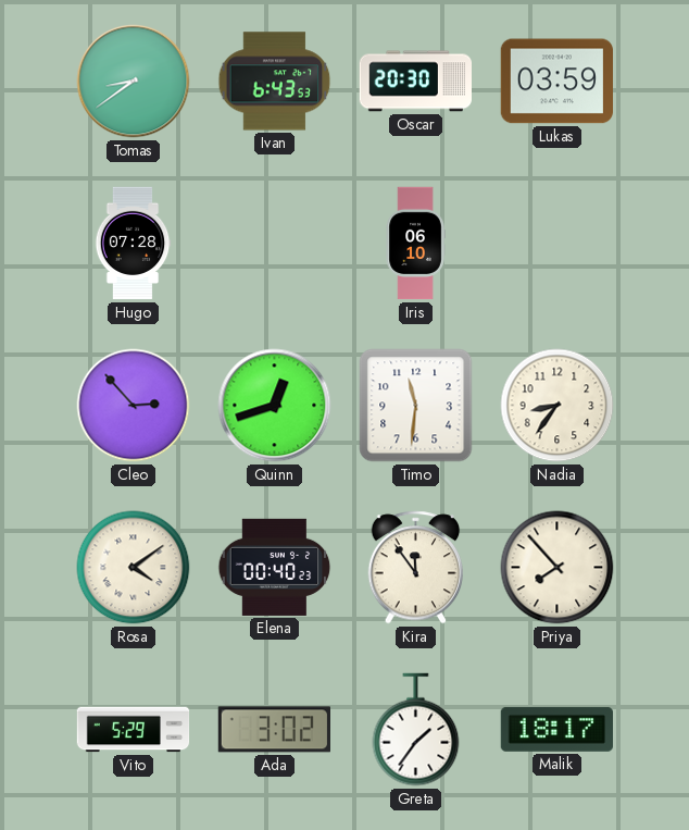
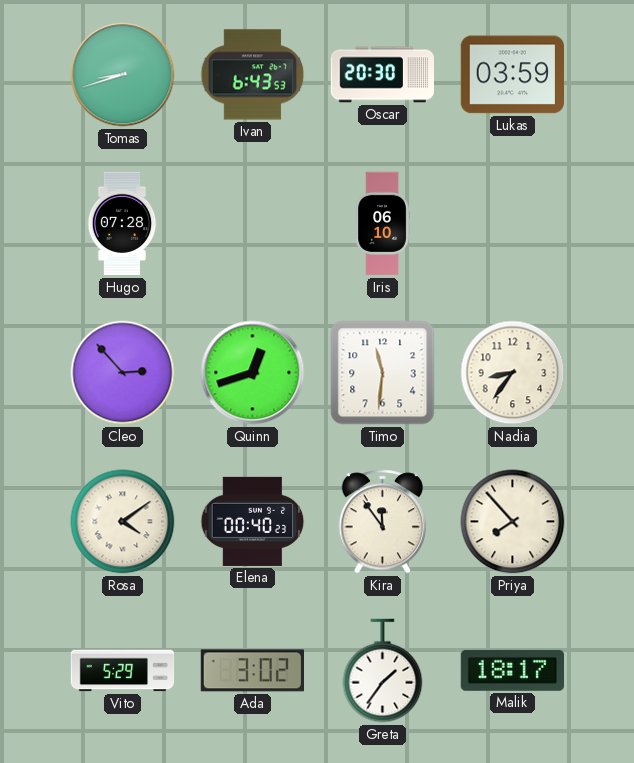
Tomas: 8:39 -> 8:42 (123, 75)
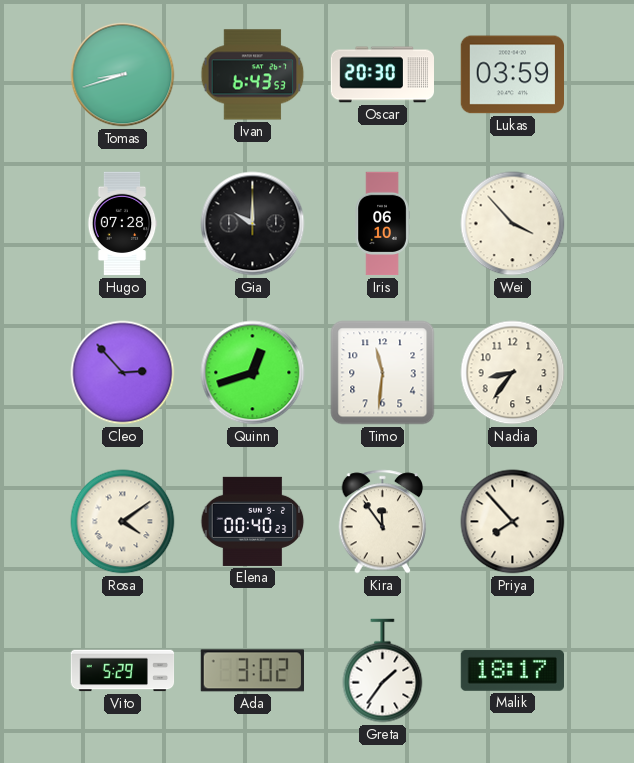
Gia: none -> 10:00 (253, 224)
Wei: none -> 3:53 (513, 224)
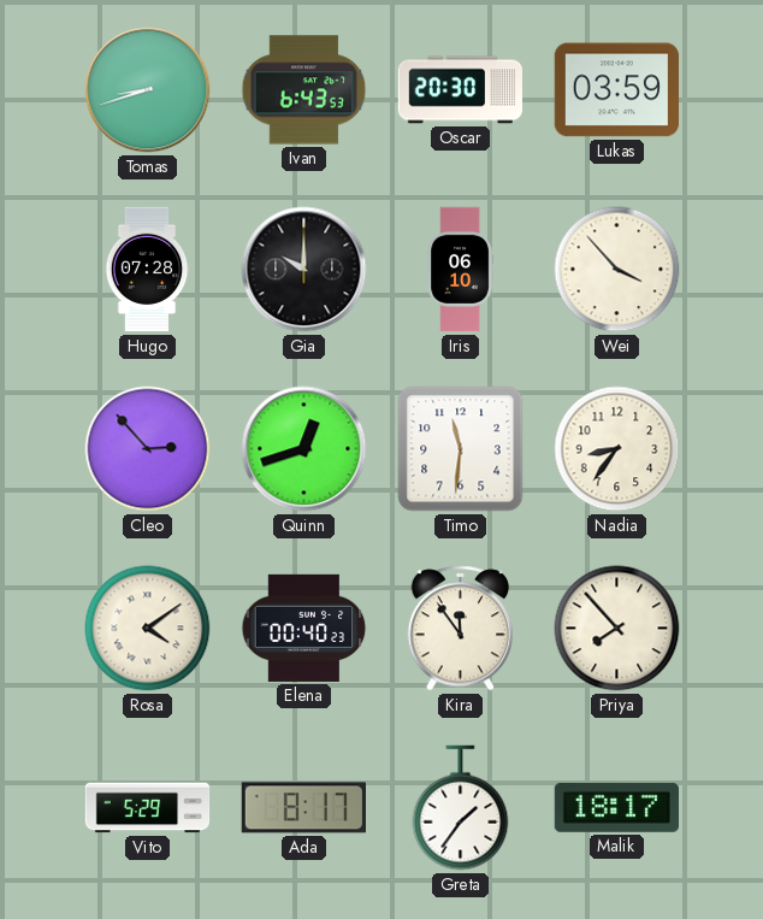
Ada: 3:02 -> 8:17 (303, 808)
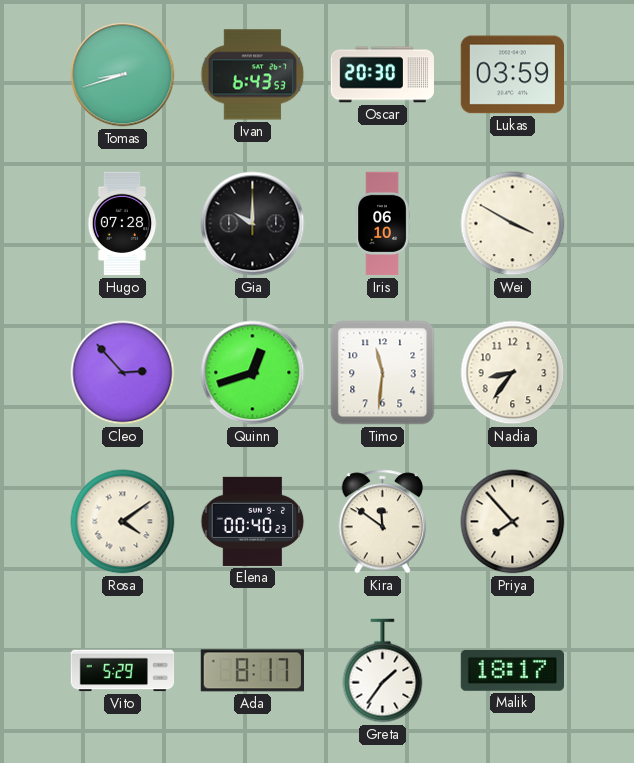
Wei: 3:53 -> 3:50 (513, 224)
Kira: 11:54 -> 11:51 (383, 522)
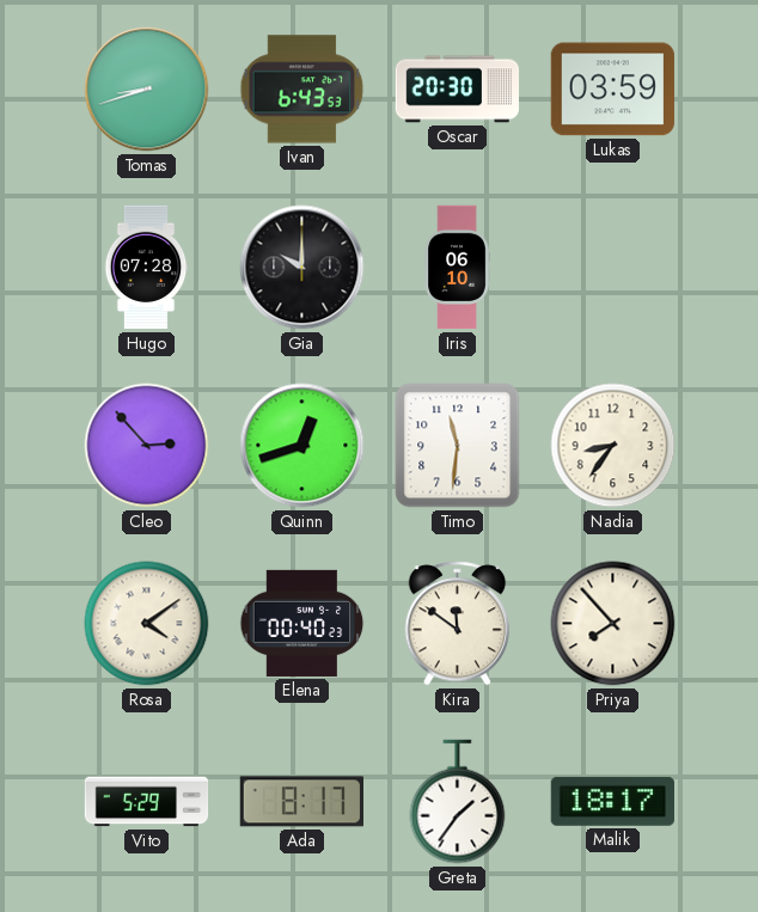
Wei: 3:50 -> none (513, 224)
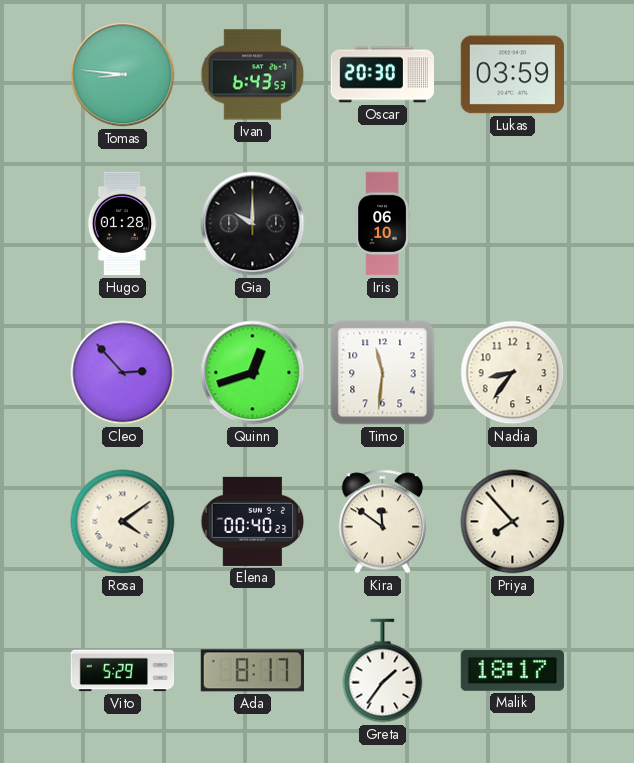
Tomas: 8:42 -> 8:46 (123, 75)
Hugo: 07:28 -> 01:28 (122, 224)
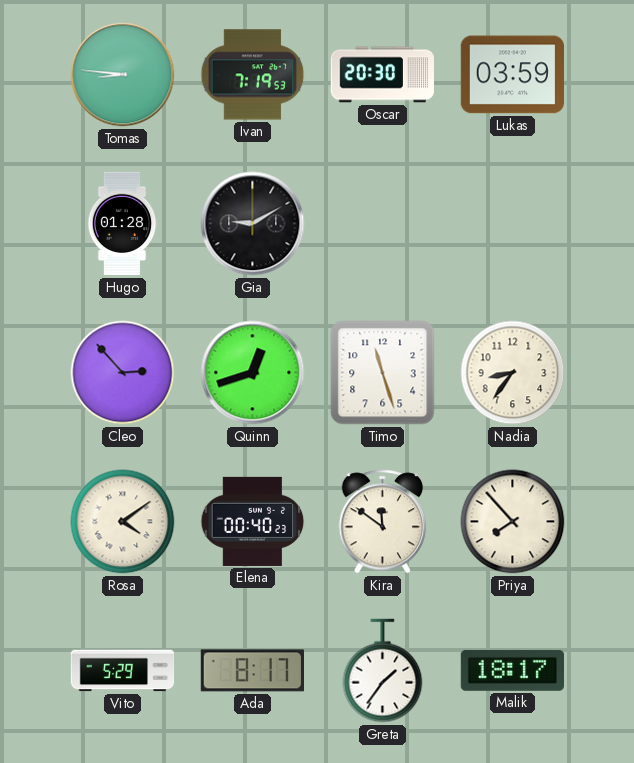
Ivan: 6:43 -> 7:19 (253, 75)
Gia: 10:00 -> 9:10 (253, 224)
Iris: 06:10 -> none (382, 224)
Timo: 11:31 -> 11:27 (383, 373)
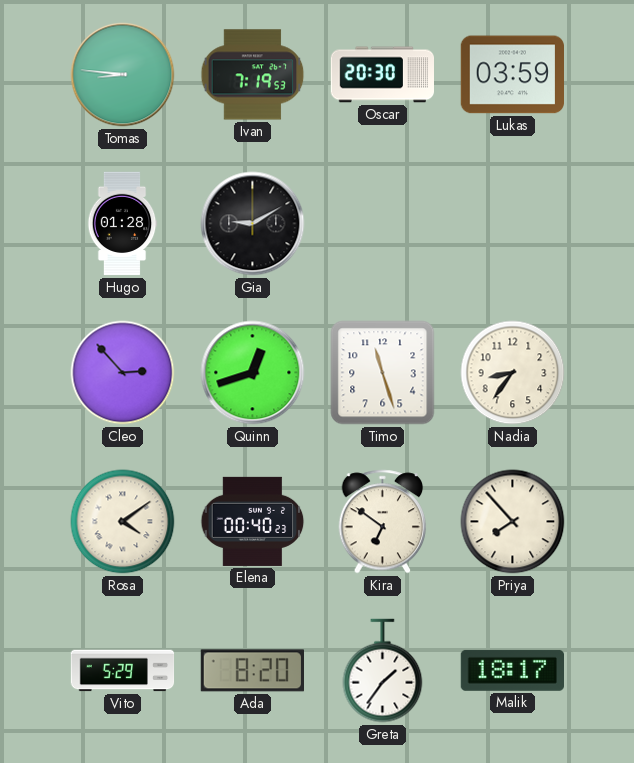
Kira: 11:51 -> 6:51 (383, 522)
Ada: 8:17 -> 8:20 (252, 671)
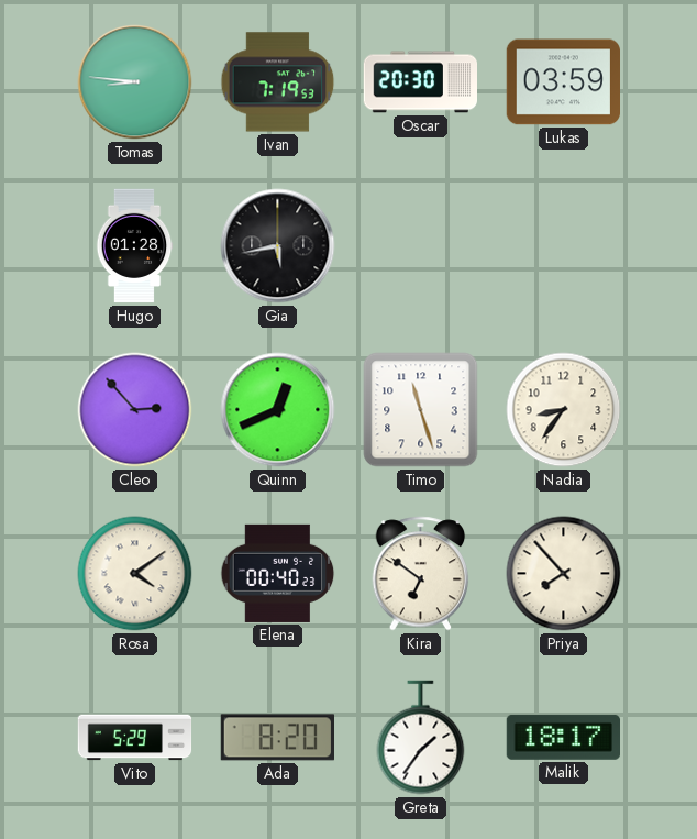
Gia: 9:10 -> 5:43 (278, 246)
Quinn: 12:42 -> 12:41 (278, 410)
